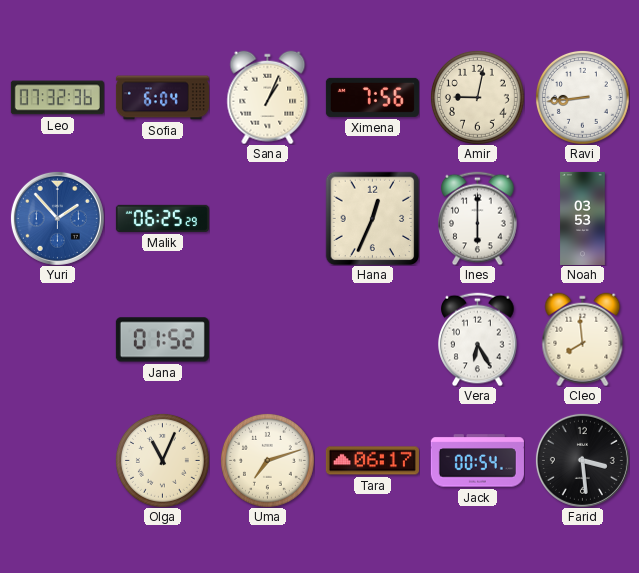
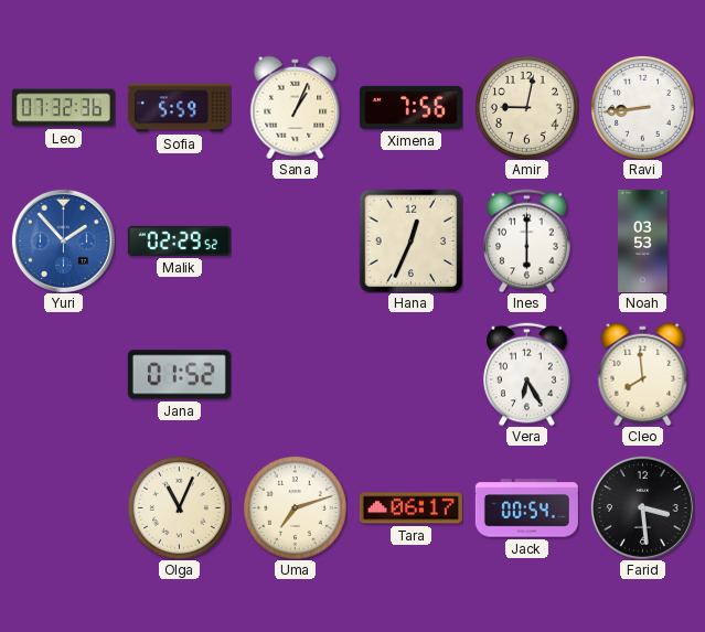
Sofia: 6:04 -> 5:59 (179, 108)
Malik: 06:25 -> 02:29 (179, 240)
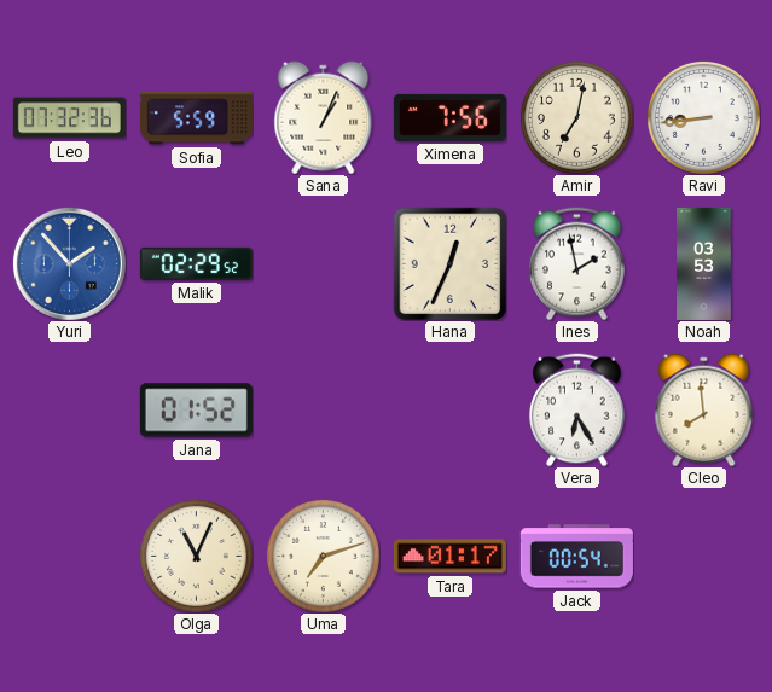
Amir: 9:02 -> 7:02 (576, 117)
Ines: 6:00 -> 1:58 (577, 263)
Tara: 06:17 -> 01:17 (449, 557)
Farid: 3:29 -> none (642, 507)
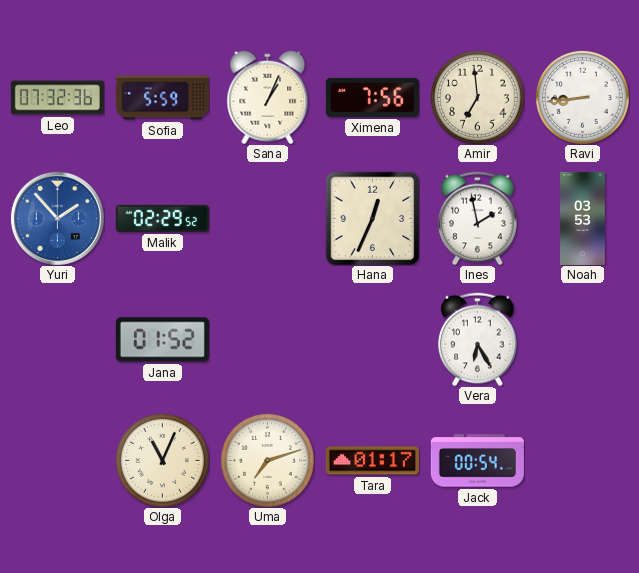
Amir: 7:02 -> 6:59 (477, 97)
Cleo: 7:59 -> none (704, 409)
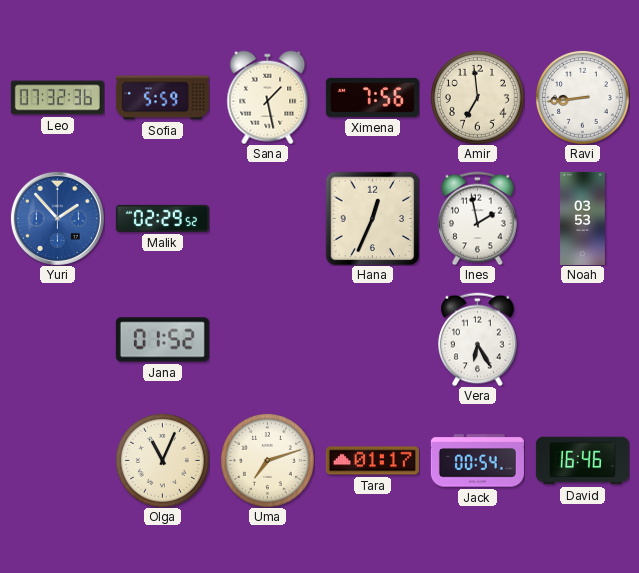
Sana: 1:04 -> 1:28 (268, 97)
David: none -> 16:46 (582, 461)
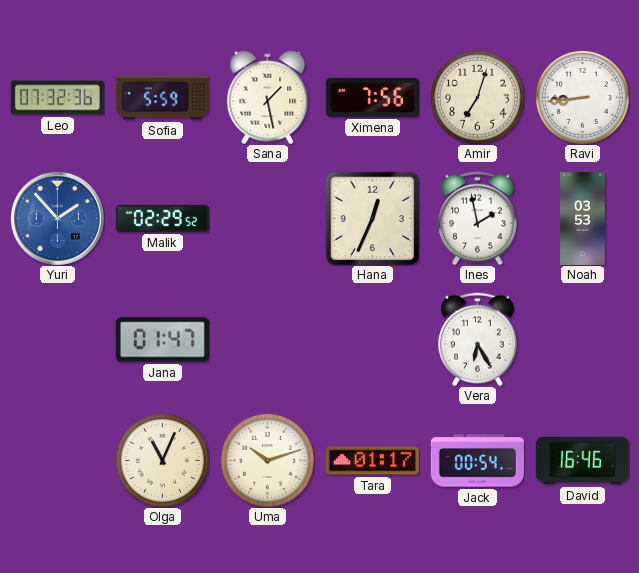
Amir: 6:59 -> 7:03 (477, 97)
Jana: 01:52 -> 01:47 (162, 340)
Uma: 7:12 -> 10:12 (267, 460)
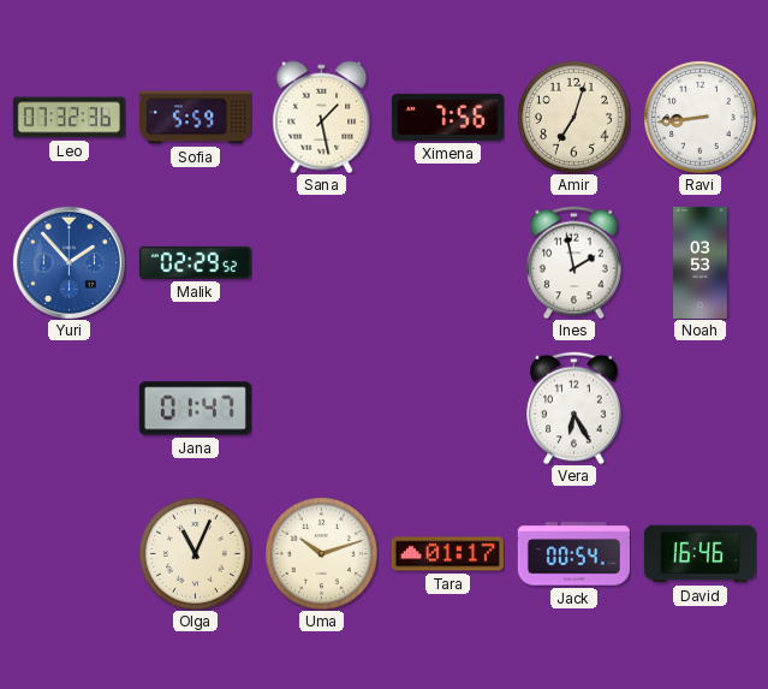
Hana: 12:34 -> none (372, 218)
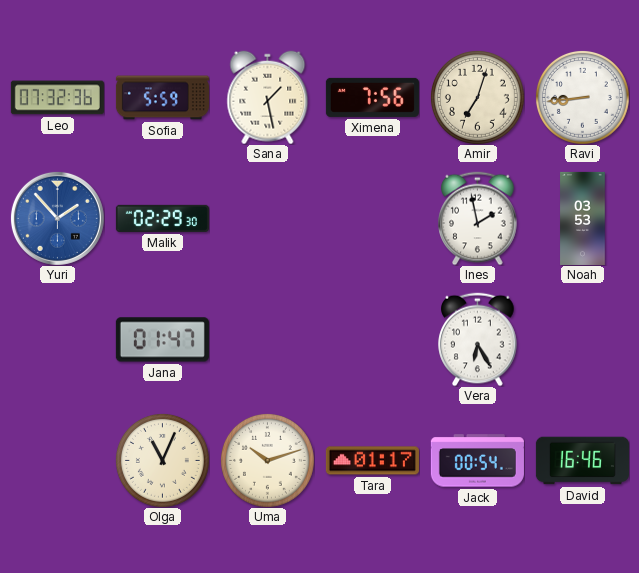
Malik: 02:29:52 -> 02:29:30 (162, 218)
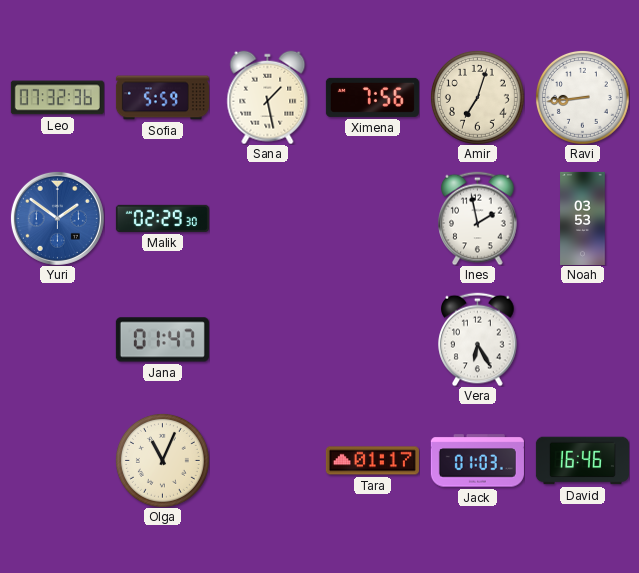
Yuri: 1:53 -> 1:51 (57, 218)
Uma: 10:12 -> none (267, 460)
Jack: 00:54 -> 01:03 (477, 461)
